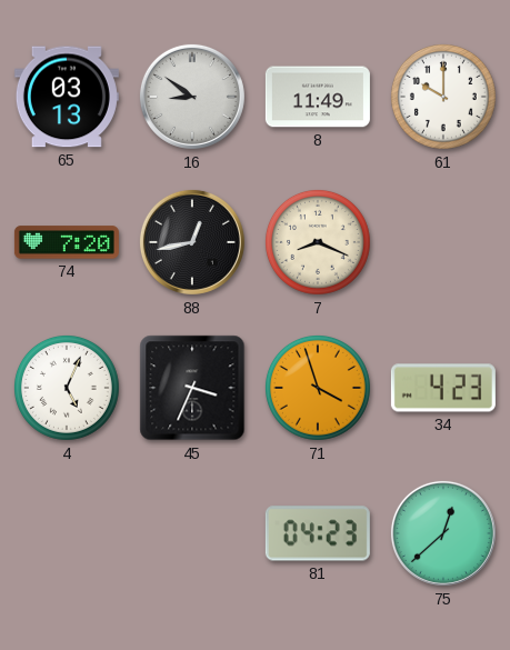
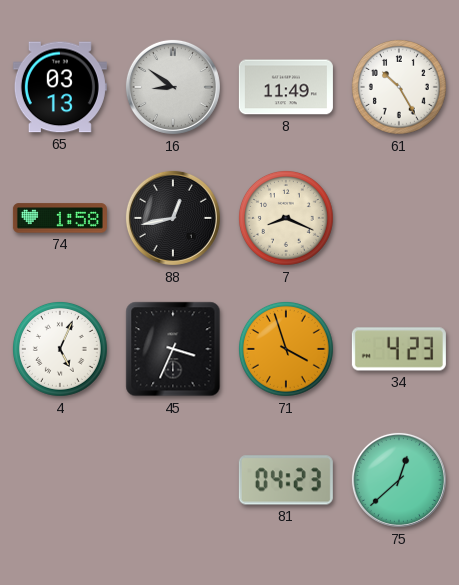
61: 10:00 -> 10:25 (399, 87)
74: 7:20 -> 1:58 (60, 218)
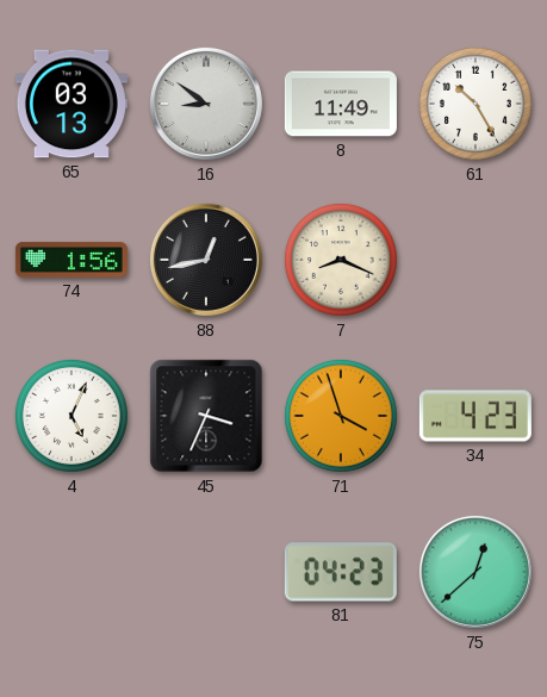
74: 1:58 -> 1:56 (72, 260)
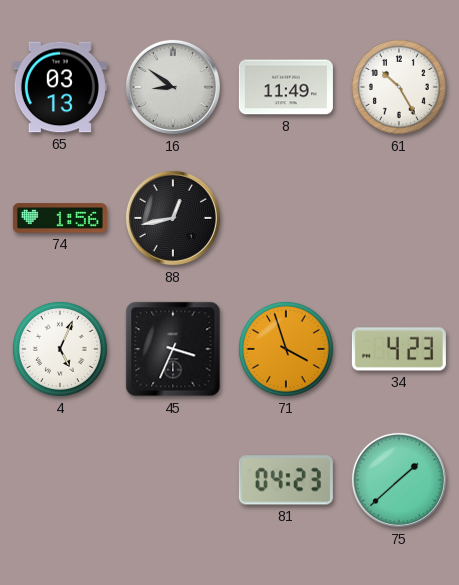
7: 8:19 -> none (341, 260)
75: 12:38 -> 1:38 (399, 480)
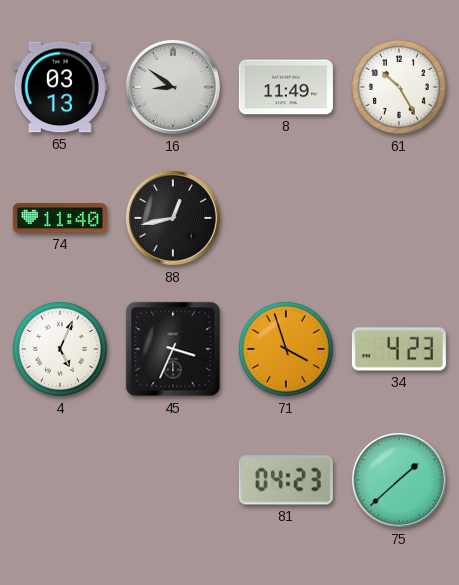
74: 1:56 -> 11:40 (60, 218)
